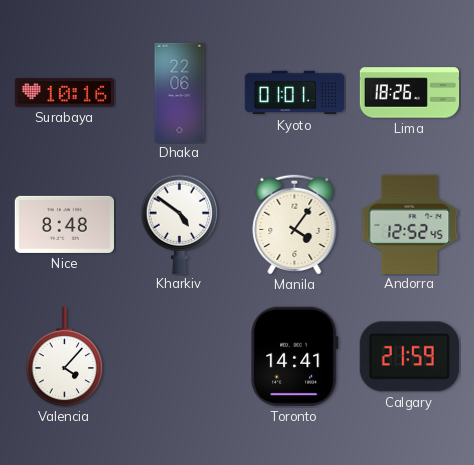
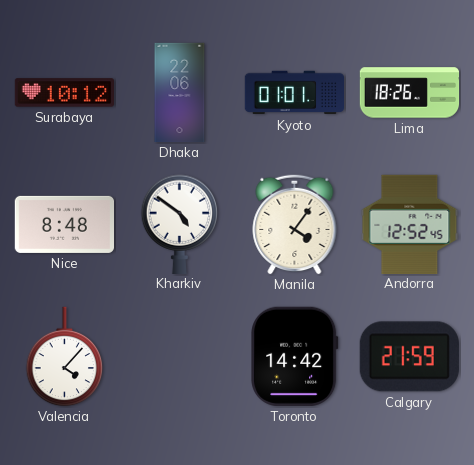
Surabaya: 10:16 -> 10:12 (64, 93)
Toronto: 14:41 -> 14:42 (295, 356)
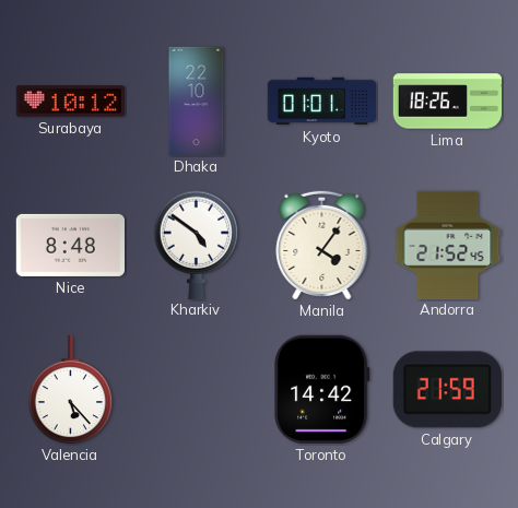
Dhaka: 22:06 -> 22:10 (197, 102)
Andorra: 12:52 -> 21:52 (448, 245)
Valencia: 4:07 -> 5:23 (71, 390)
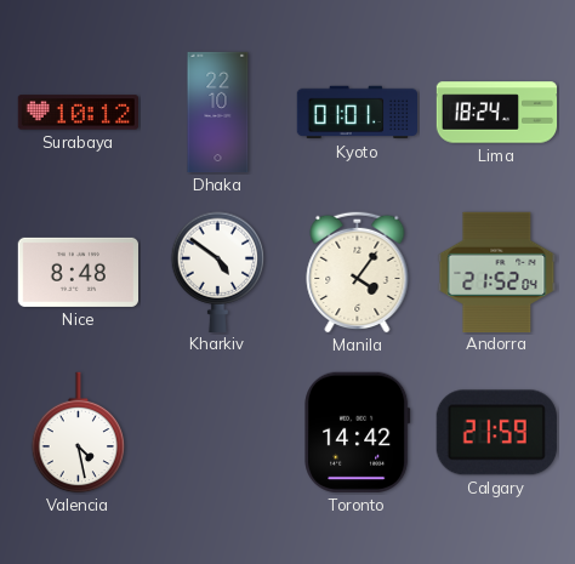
Lima: 18:26 -> 18:24 (497, 113)
Andorra: 21:52:45 -> 21:52:04 (497, 272)
Valencia: 5:23 -> 4:28 (79, 433)
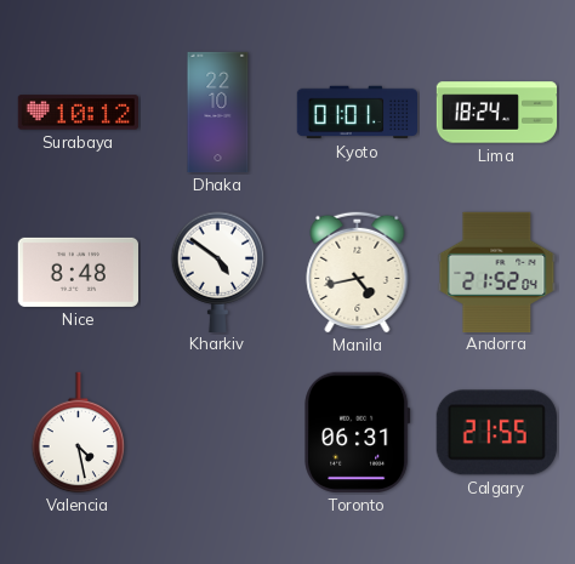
Manila: 4:06 -> 4:43 (358, 272)
Toronto: 14:42 -> 06:31 (358, 432)
Calgary: 21:59 -> 21:55 (496, 433)
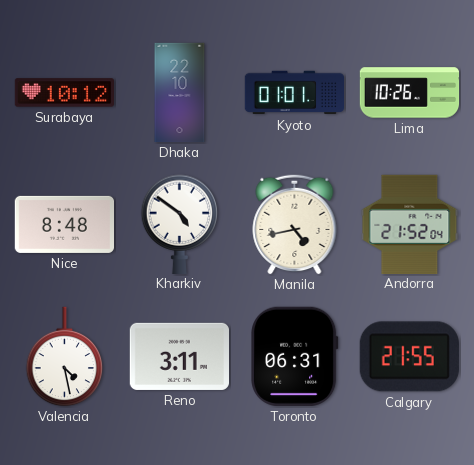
Lima: 18:24 -> 10:26 (410, 93)
Reno: none -> 3:11 (179, 356)
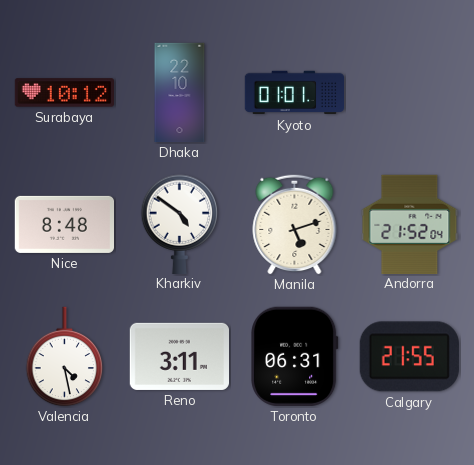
Lima: 10:26 -> none (410, 93)
Manila: 4:43 -> 5:12 (295, 224)
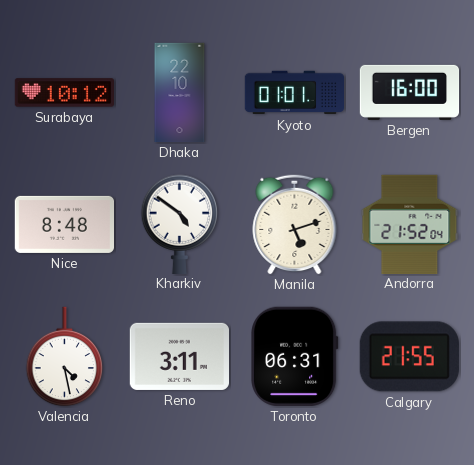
Bergen: none -> 16:00 (410, 92)
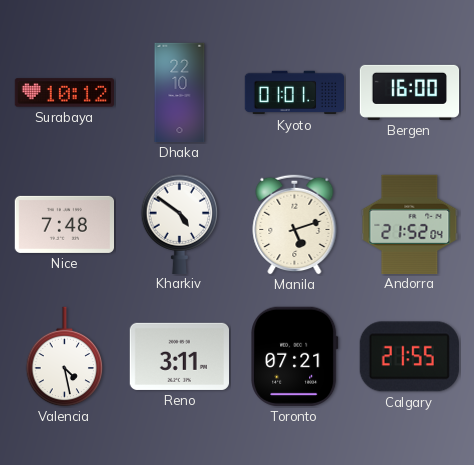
Nice: 8:48 -> 7:48 (64, 224)
Toronto: 06:31 -> 07:21 (295, 356)
